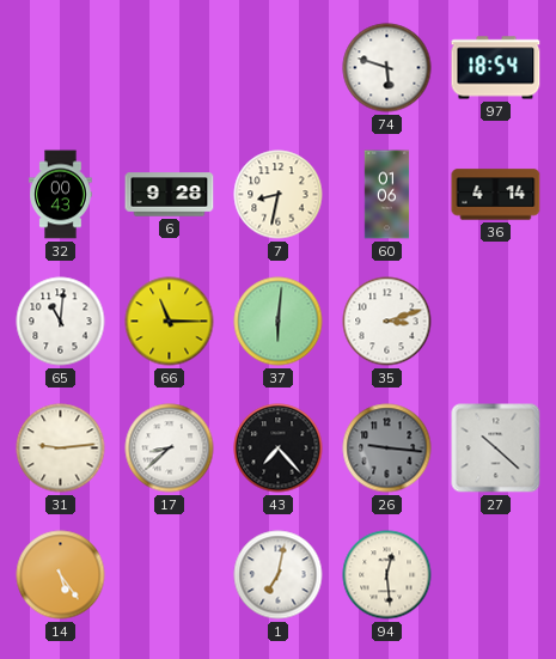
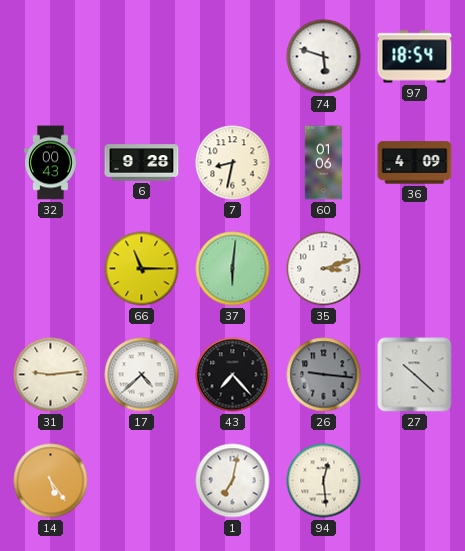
36: 4:14 -> 4:09 (415, 163)
65: 11:01 -> none (61, 322)
17: 8:38 -> 4:38 (142, 375)
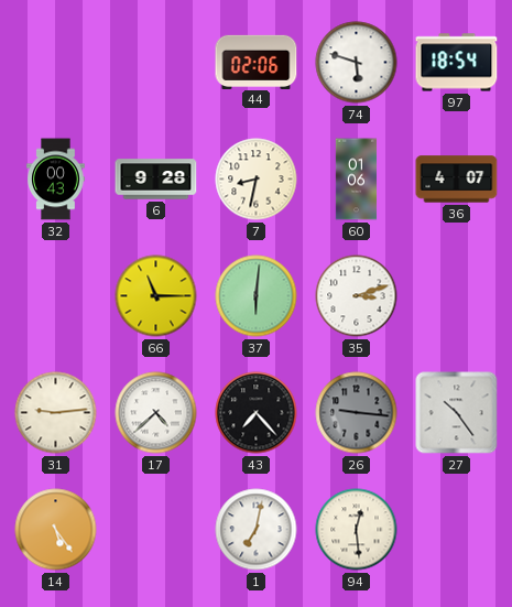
44: none -> 02:06 (257, 62)
36: 4:09 -> 4:07 (457, 180)
27: 10:22 -> 10:24 (457, 413)
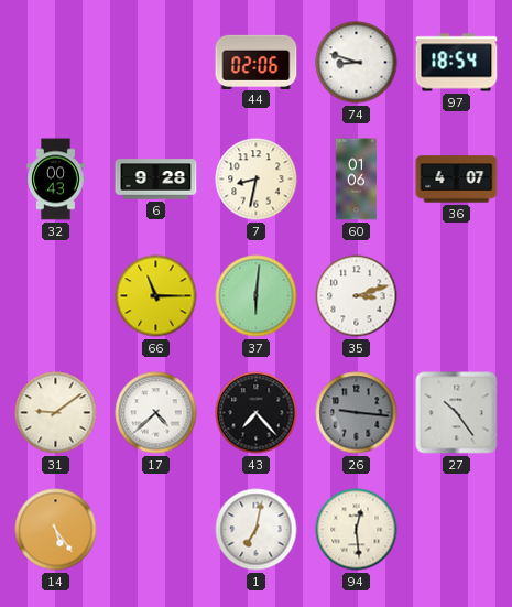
74: 5:48 -> 8:48 (357, 63)
31: 9:14 -> 9:09 (56, 413)
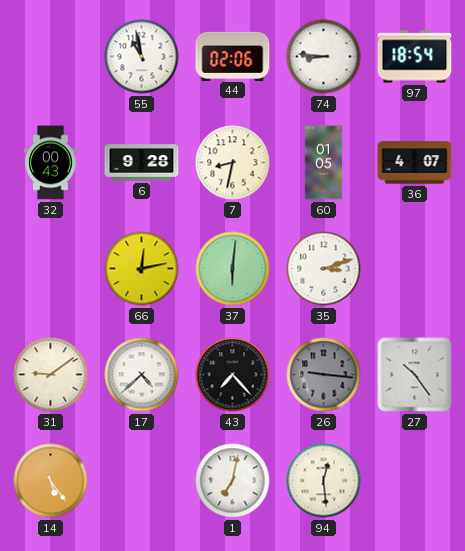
55: none -> 10:58 (142, 57)
74: 8:48 -> 8:46 (324, 57)
60: 01:06 -> 01:05 (324, 163)
66: 11:15 -> 12:13 (142, 269)
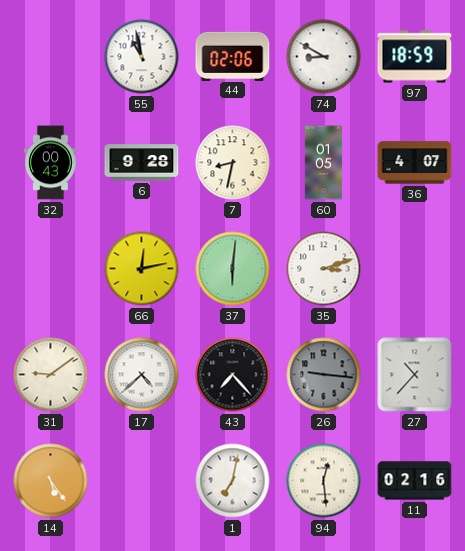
74: 8:46 -> 8:50 (324, 57)
97: 18:54 -> 18:59 (415, 57)
27: 10:24 -> 10:37 (415, 375)
11: none -> 02:16 (415, 481)
